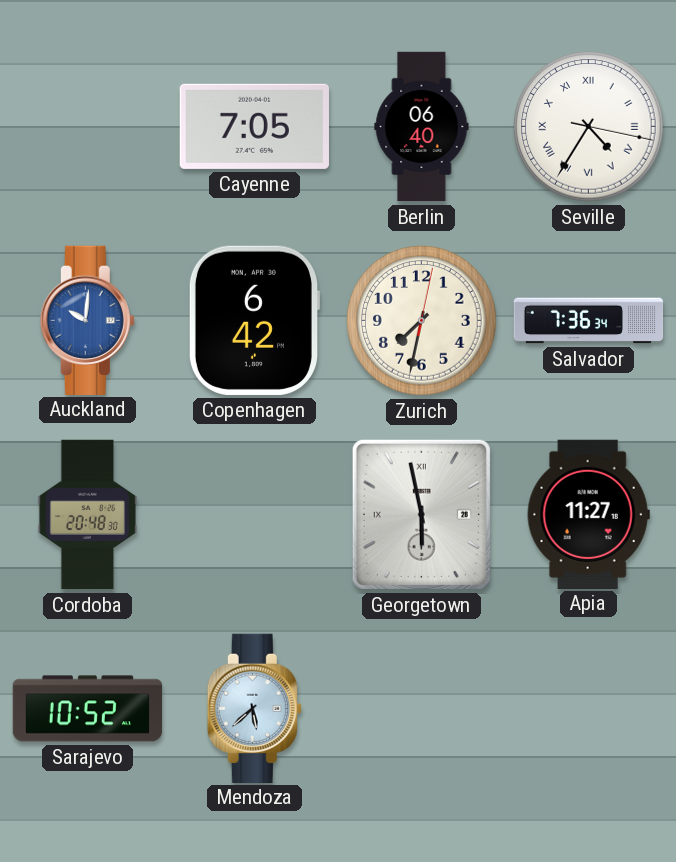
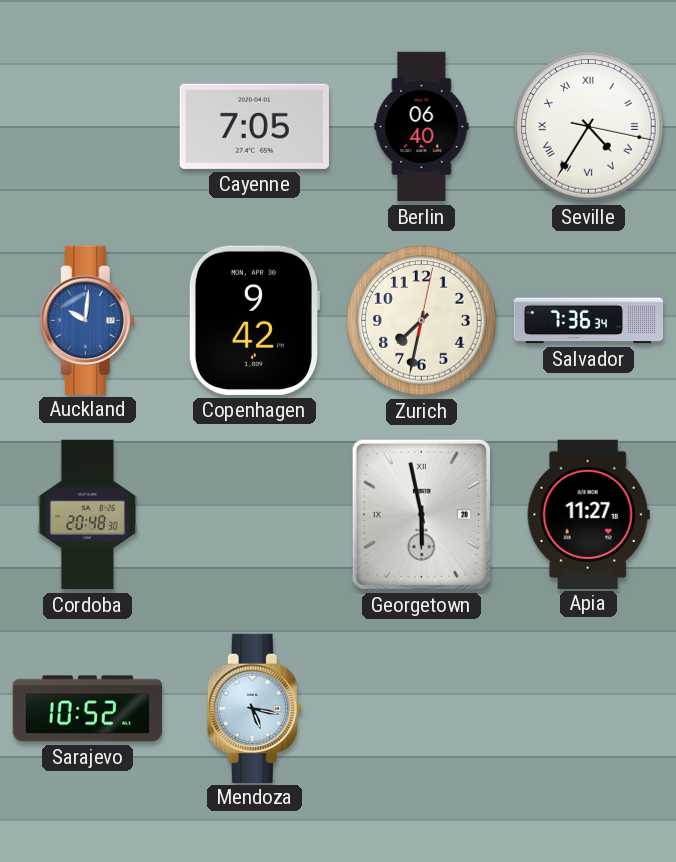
Copenhagen: 6:42 -> 9:42 (253, 320)
Mendoza: 5:38 -> 5:17 (254, 708)
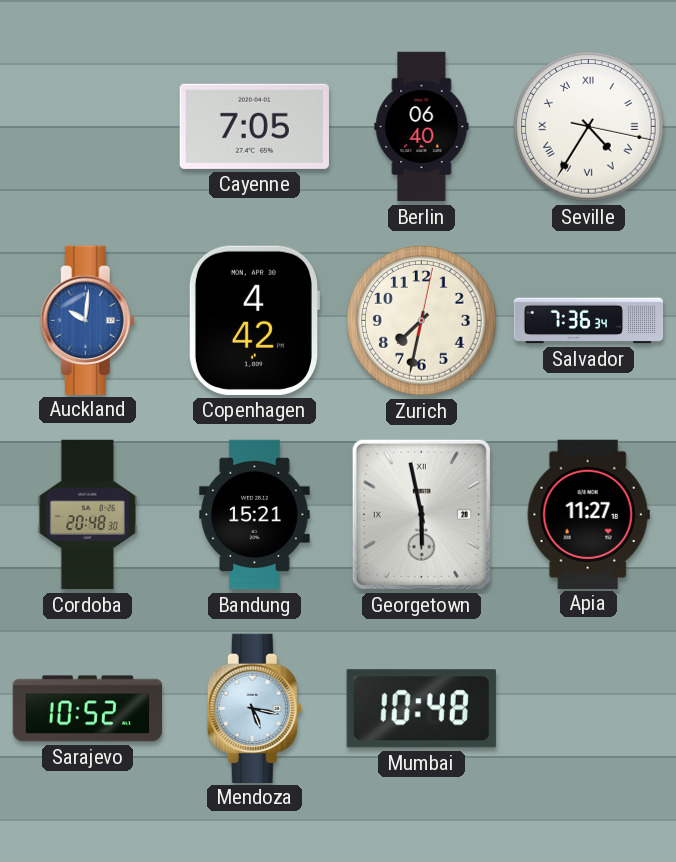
Copenhagen: 9:42 -> 4:42 (253, 320)
Bandung: none -> 15:21 (255, 515)
Mumbai: none -> 10:48 (421, 709)
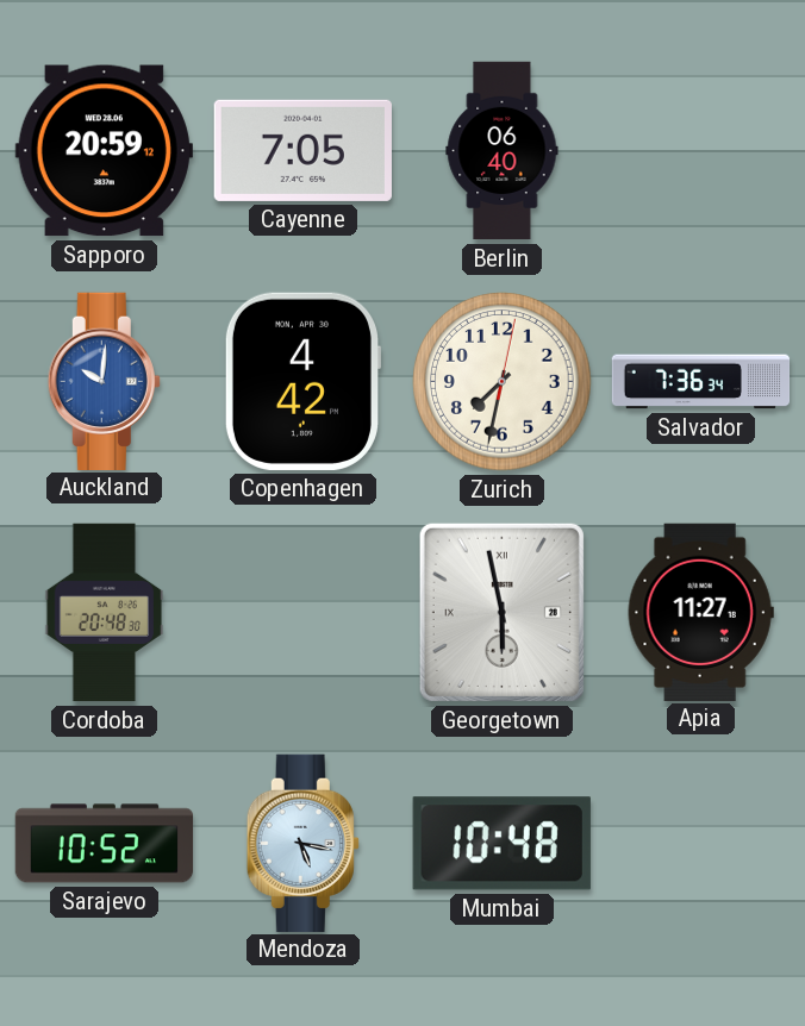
Sapporo: none -> 20:59 (104, 151)
Seville: 4:35 -> none (589, 127)
Bandung: 15:21 -> none (255, 515)
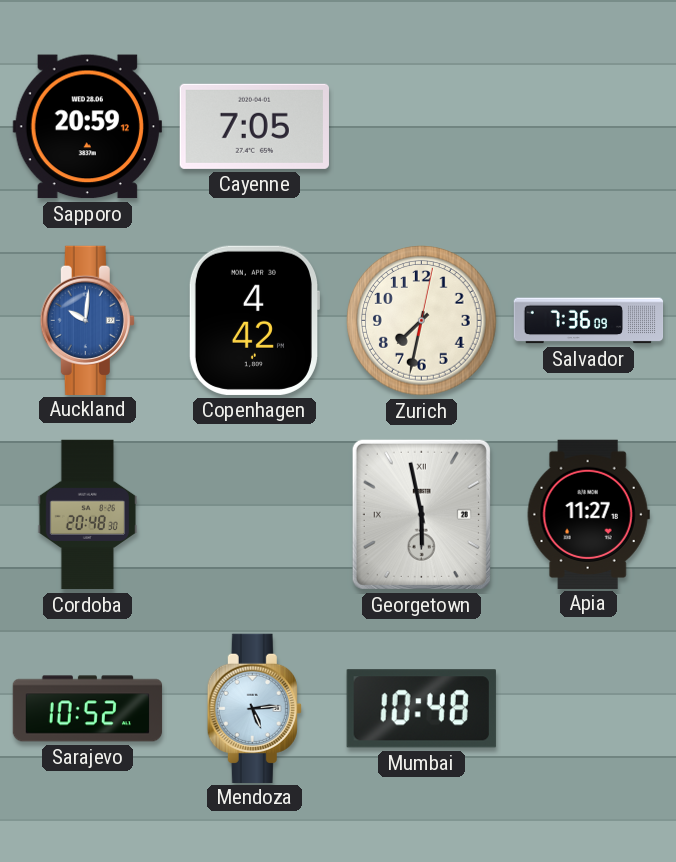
Berlin: 06:40 -> none (503, 151)
Salvador: 7:36:34 -> 7:36:09 (589, 321)
Mendoza: 5:17 -> 5:14 (254, 708)
